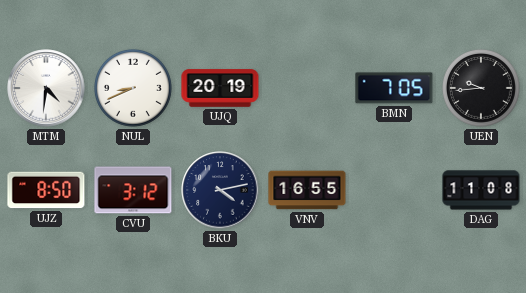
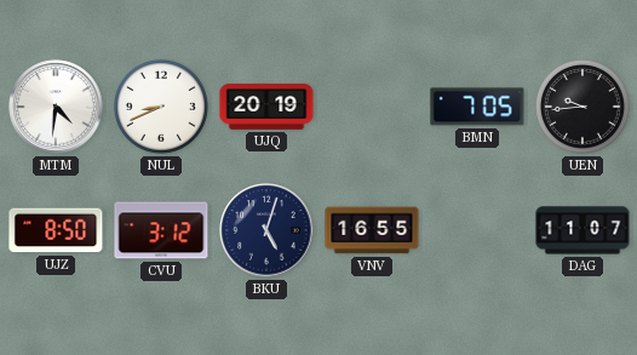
BKU: 4:13 -> 5:03 (266, 230)
DAG: 11:08 -> 11:07 (583, 230)
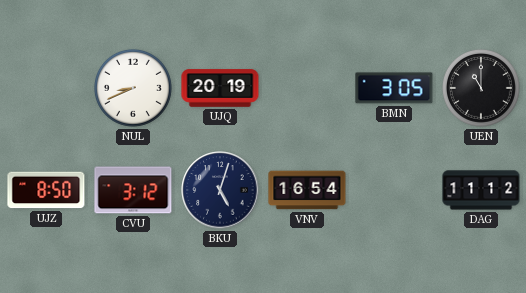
MTM: 4:31 -> none (56, 107)
BMN: 7:05 -> 3:05 (394, 88)
UEN: 9:44 -> 11:00 (481, 88)
VNV: 16:55 -> 16:54 (307, 190)
DAG: 11:07 -> 11:12 (481, 190)
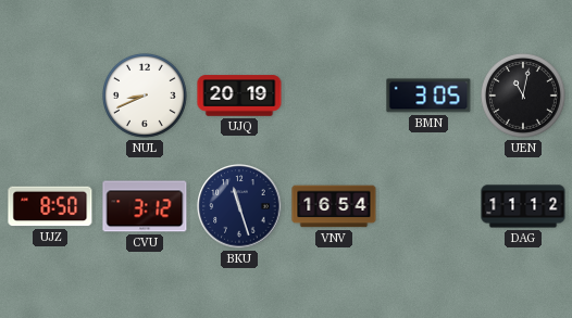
UEN: 11:00 -> 11:02 (523, 96)
BKU: 5:03 -> 11:27 (239, 206)
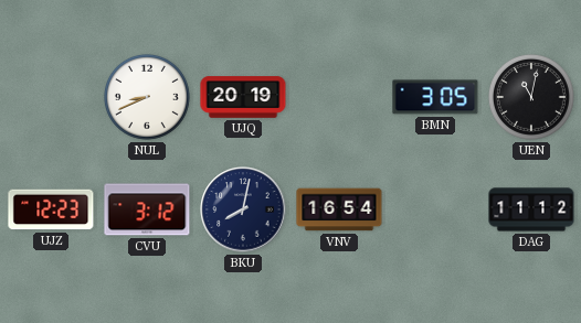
UJZ: 8:50 -> 12:23 (51, 209)
BKU: 11:27 -> 8:02 (243, 209)
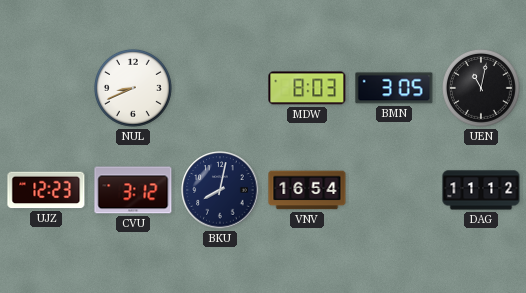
UJQ: 20:19 -> none (243, 97)
MDW: none -> 8:03 (307, 88)
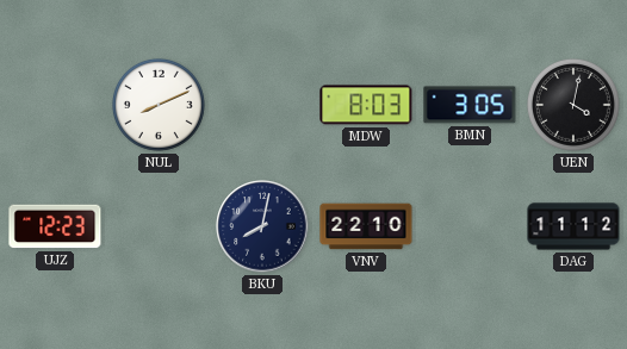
NUL: 8:41 -> 8:11 (159, 105)
UEN: 11:02 -> 4:02 (573, 105)
CVU: 3:12 -> none (133, 190)
VNV: 16:54 -> 22:10 (366, 226)
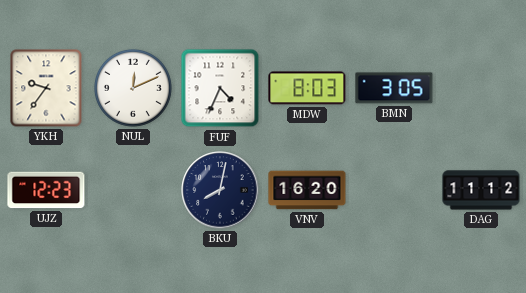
YKH: none -> 9:36 (46, 88)
NUL: 8:11 -> 12:11 (133, 88)
FUF: none -> 4:34 (220, 88)
UEN: 4:02 -> none (573, 105)
VNV: 22:10 -> 16:20 (307, 190)
